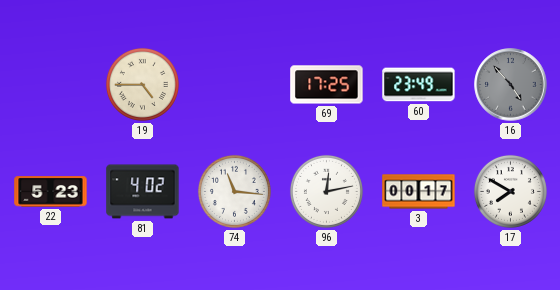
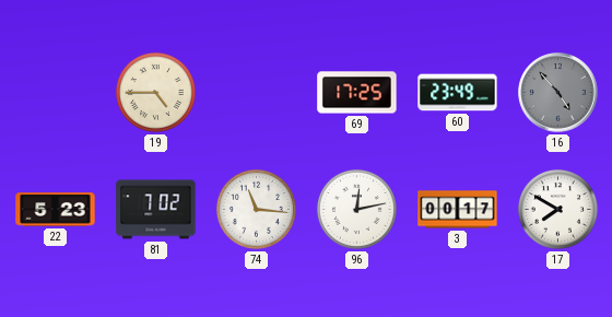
81: 4:02 -> 7:02 (156, 210)
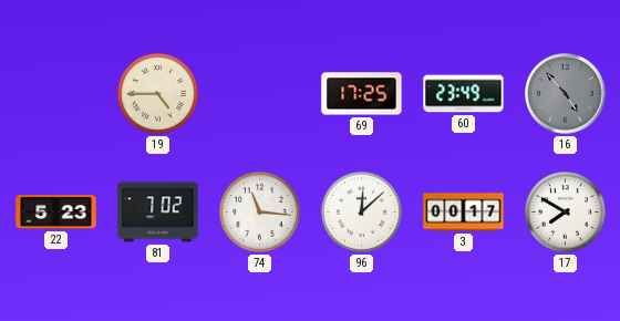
96: 12:13 -> 12:08 (361, 211)
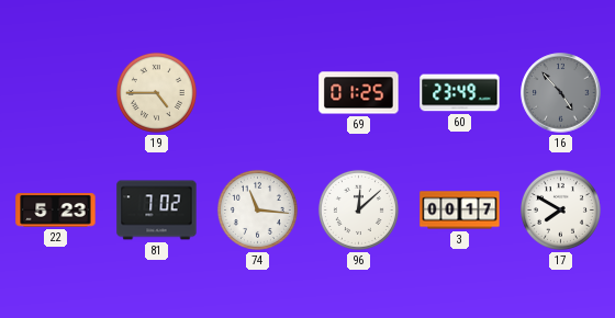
69: 17:25 -> 01:25 (359, 93)
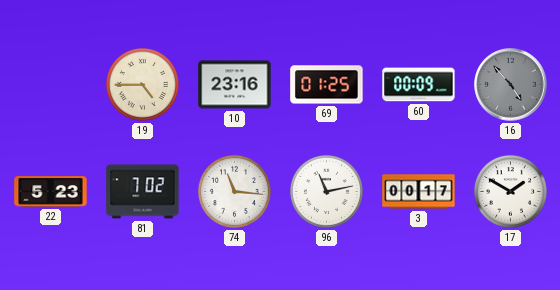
10: none -> 23:16 (235, 85)
60: 23:49 -> 00:09 (419, 85)
96: 12:08 -> 11:13 (326, 191)
17: 7:50 -> 1:50 (510, 191)
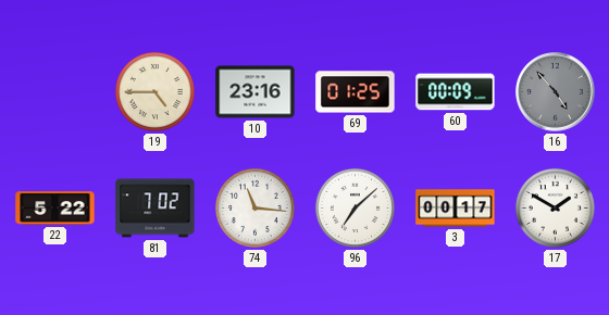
22: 5:23 -> 5:22 (55, 209)
96: 11:13 -> 7:08 (355, 207)
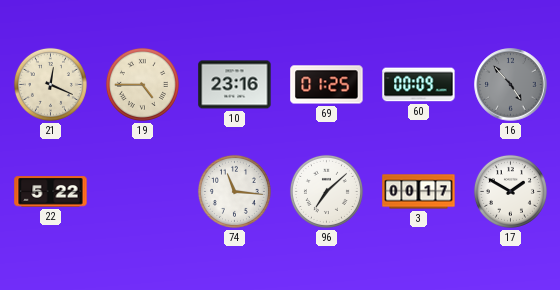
21: none -> 12:19 (50, 84)
81: 7:02 -> none (156, 209)
